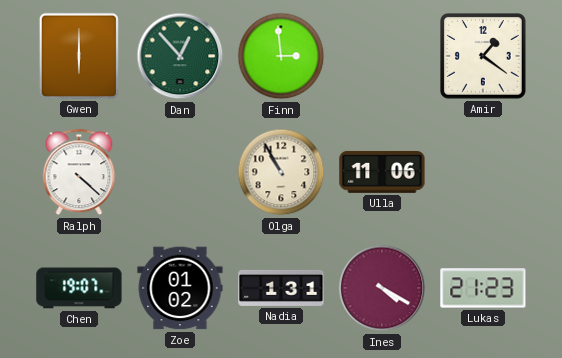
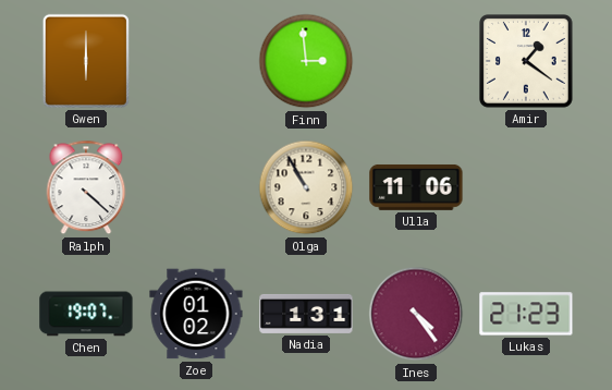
Dan: 12:53 -> none (180, 56)
Ines: 4:20 -> 4:24 (416, 314)
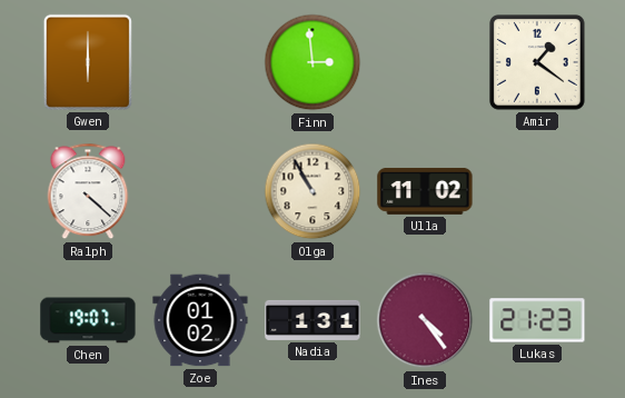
Ulla: 11:06 -> 11:02 (425, 191)
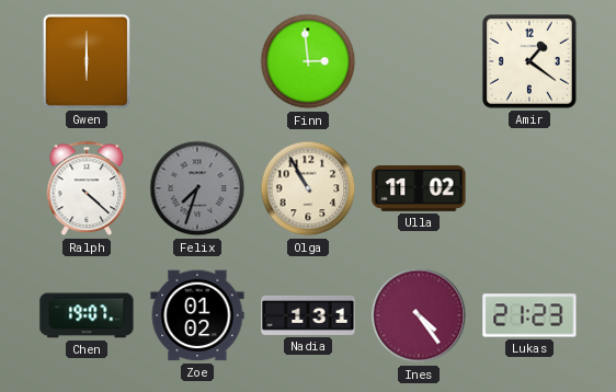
Felix: none -> 7:33 (197, 188)
